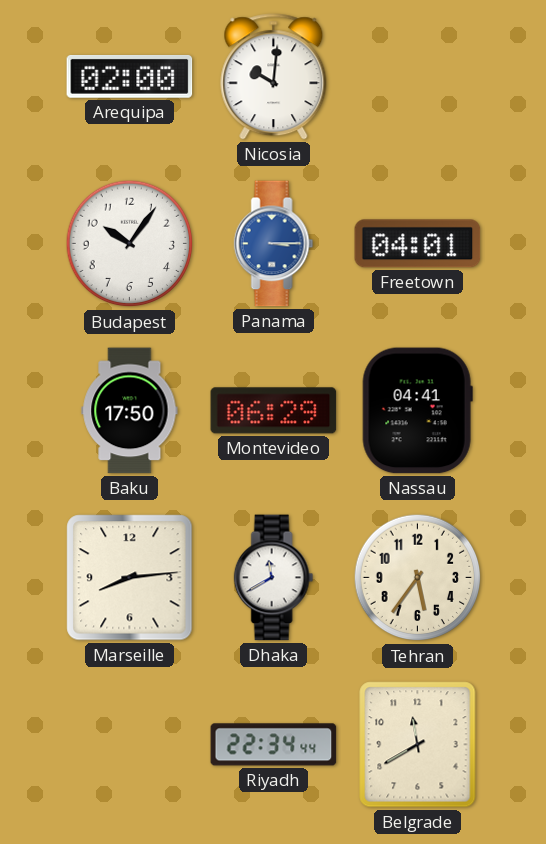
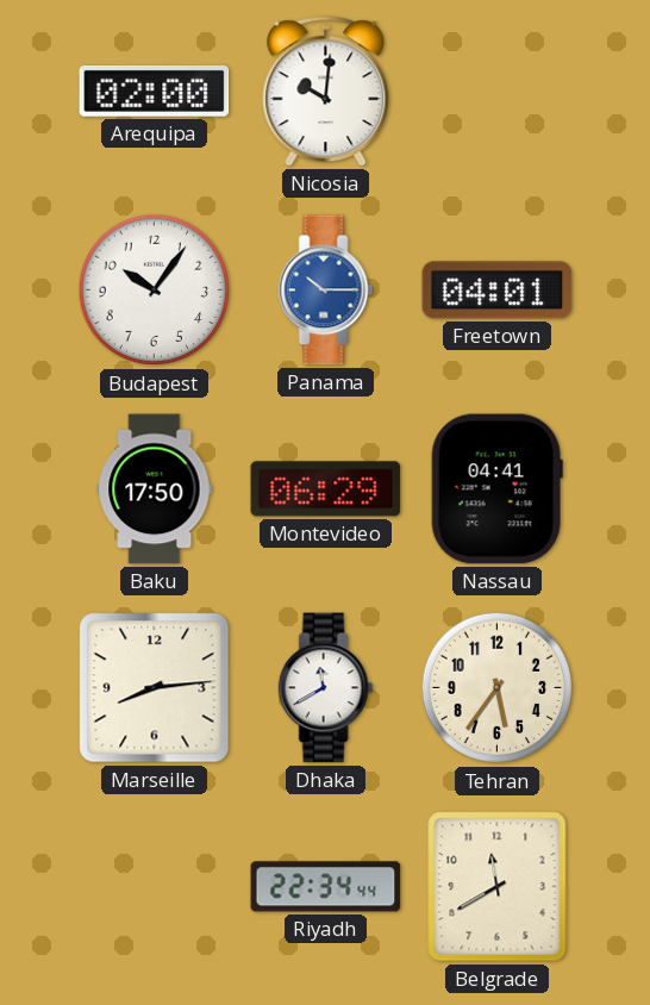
Panama: 3:15 -> 10:15 (326, 291)
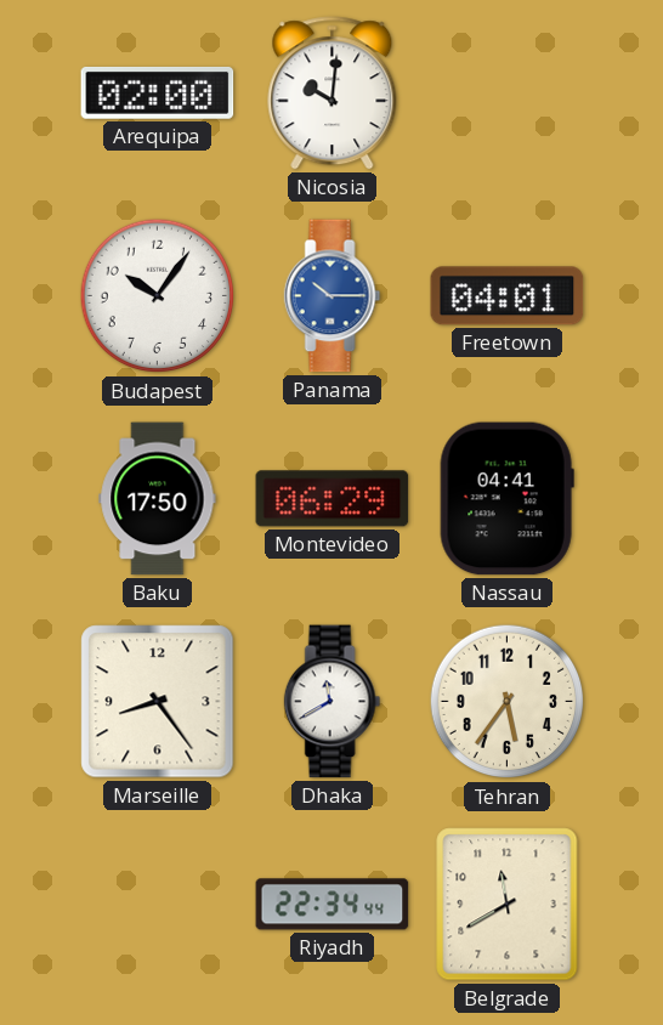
Marseille: 8:14 -> 8:24 (158, 702)
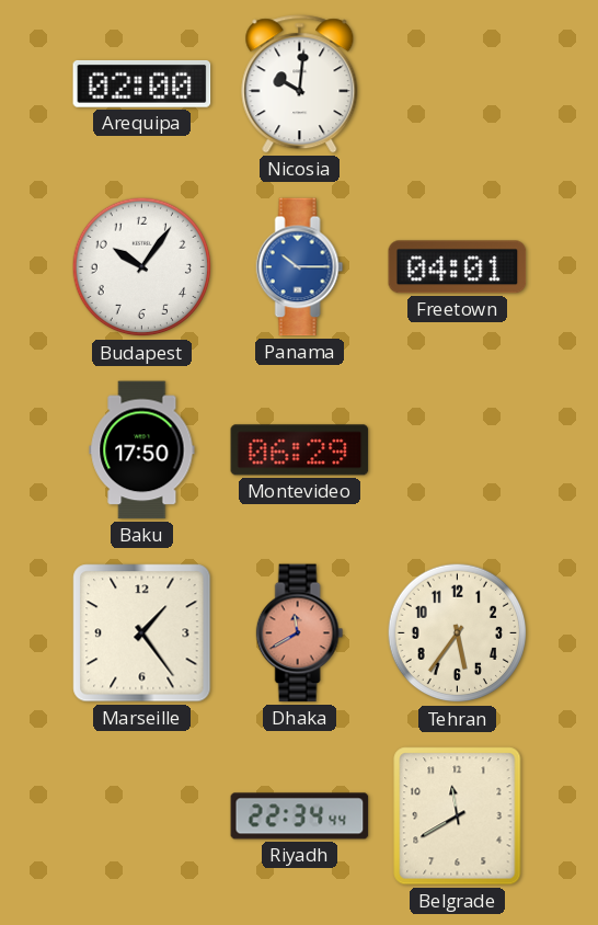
Nassau: 04:41 -> none (506, 499)
Marseille: 8:24 -> 1:24 (142, 633)
Dhaka dial: white -> salmon (300, 633)
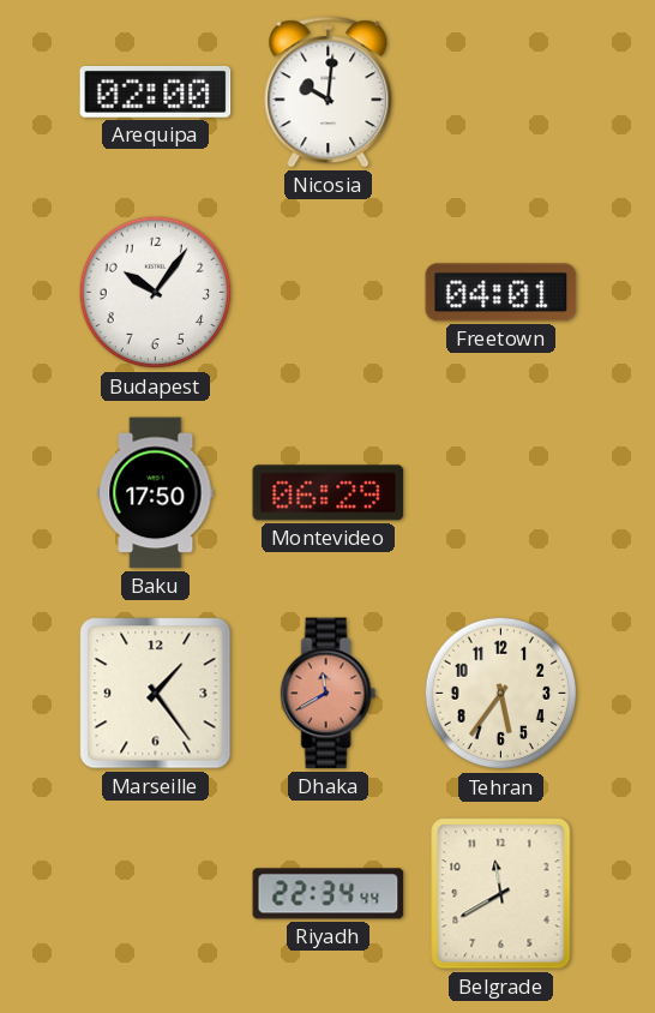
Panama: 10:15 -> none (300, 267)
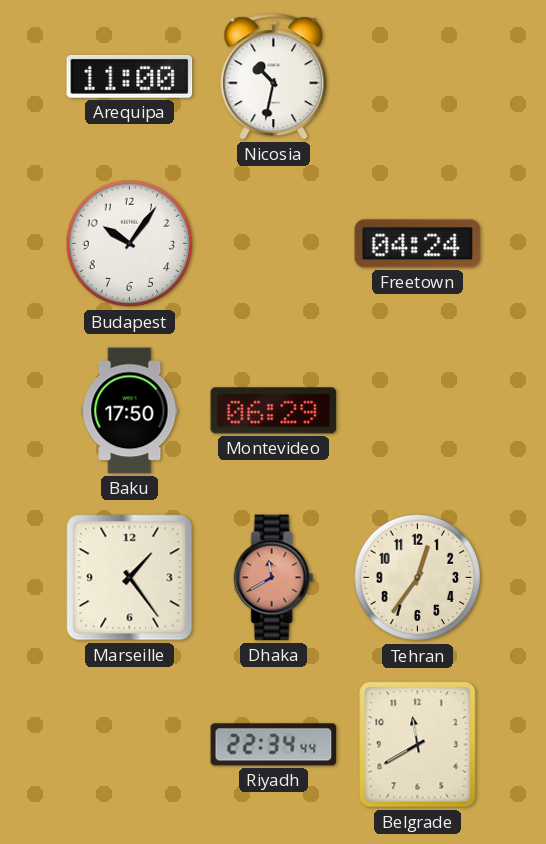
Arequipa: 02:00 -> 11:00 (130, 76)
Nicosia: 10:01 -> 10:32 (274, 77)
Freetown: 04:01 -> 04:24 (418, 244)
Tehran: 5:36 -> 12:36 (418, 578)
